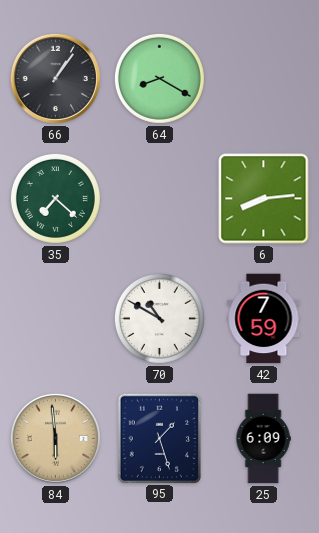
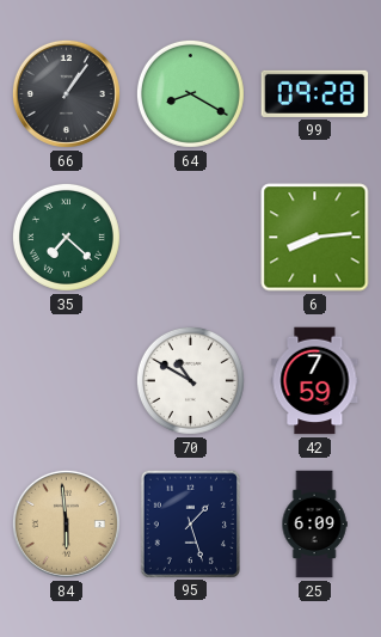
99: none -> 09:28 (315, 93)
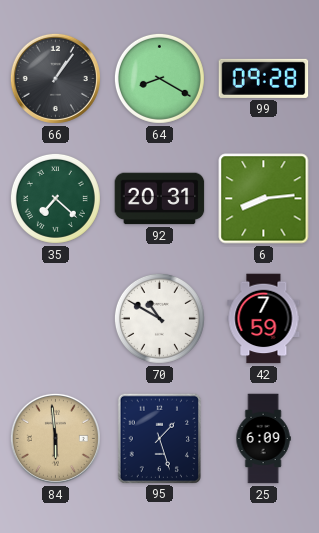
92: none -> 20:31 (160, 199)
